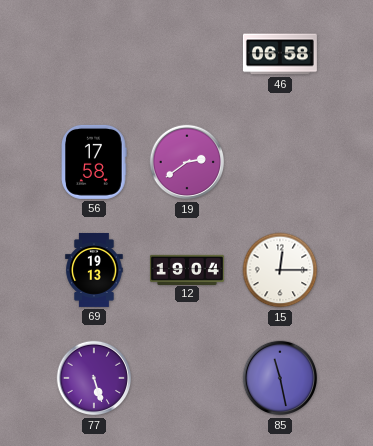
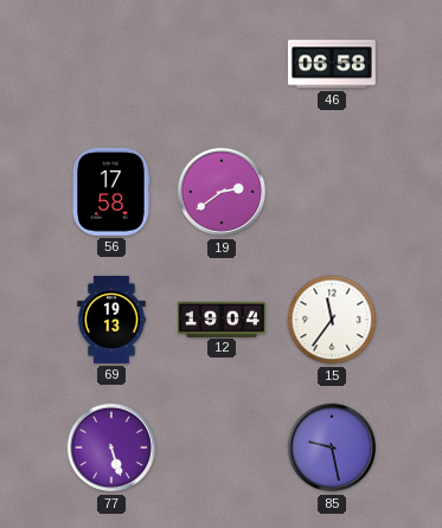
15: 12:15 -> 11:36 (332, 320)
85: 11:28 -> 9:28 (332, 447)
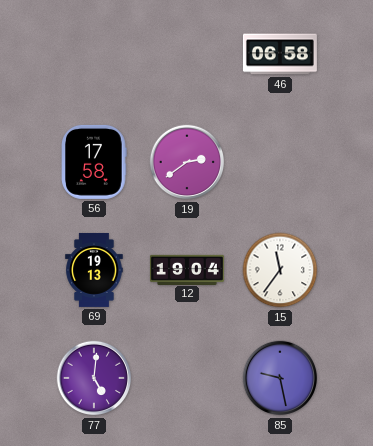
77: 5:27 -> 5:01 (94, 378)
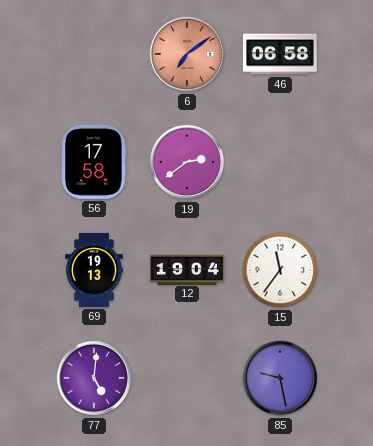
6: none -> 7:09 (187, 54)
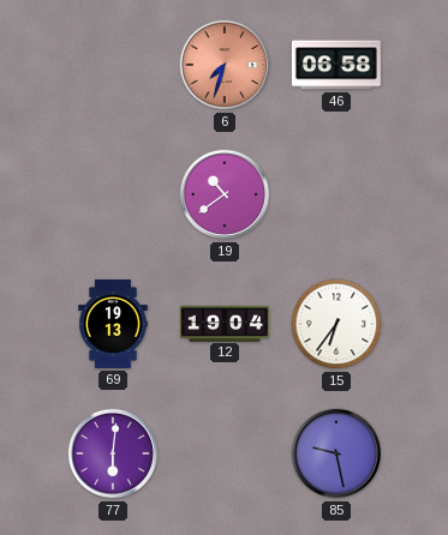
6: 7:09 -> 7:33 (225, 65)
56: 17:58 -> none (94, 162)
19: 2:39 -> 10:39 (225, 194)
15: 11:36 -> 6:36 (336, 324)
77: 5:01 -> 6:01 (113, 453)
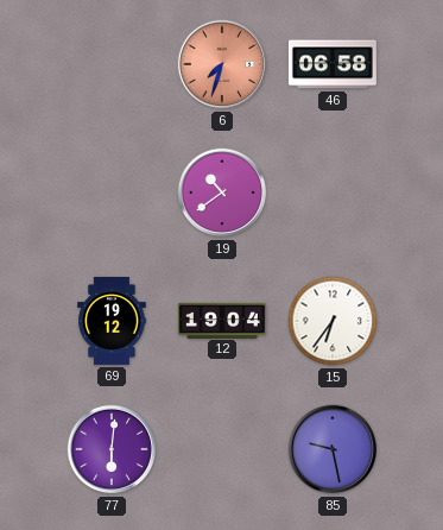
69: 19:13 -> 19:12 (112, 321)
